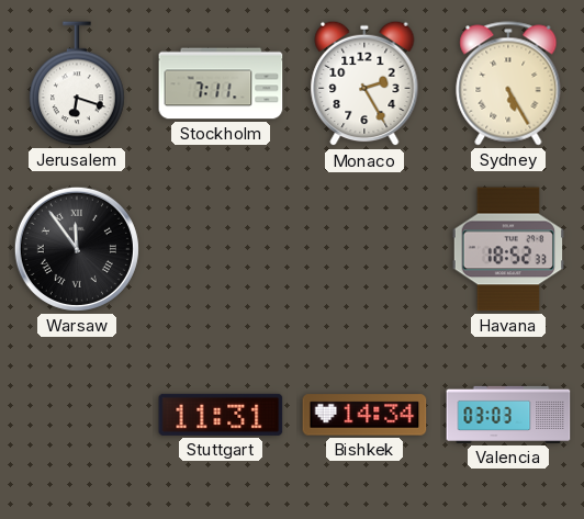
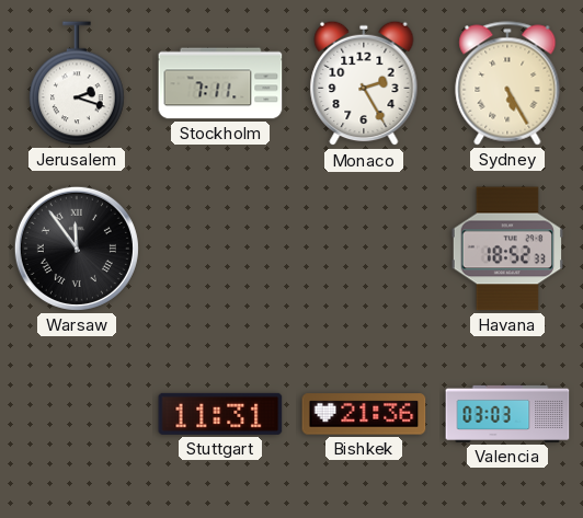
Jerusalem: 6:18 -> 2:18 (77, 83)
Bishkek: 14:34 -> 21:36 (364, 414)
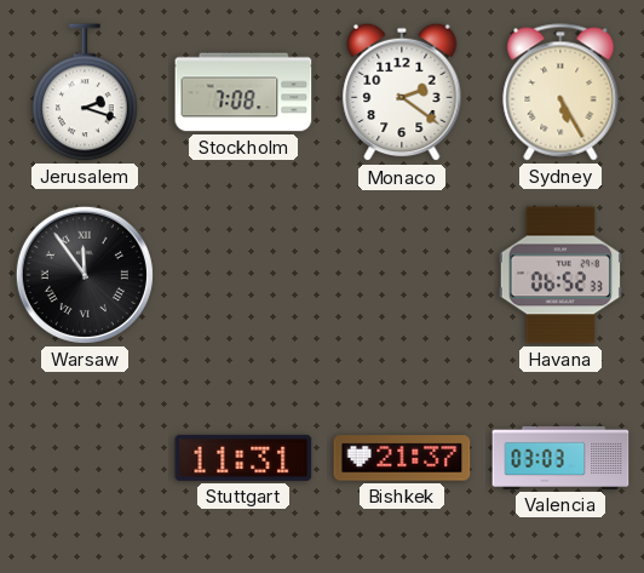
Stockholm: 7:11 -> 7:08 (243, 92)
Monaco: 2:25 -> 2:21 (402, 92)
Havana: 18:52 -> 06:52 (560, 275)
Bishkek: 21:36 -> 21:37 (402, 458)
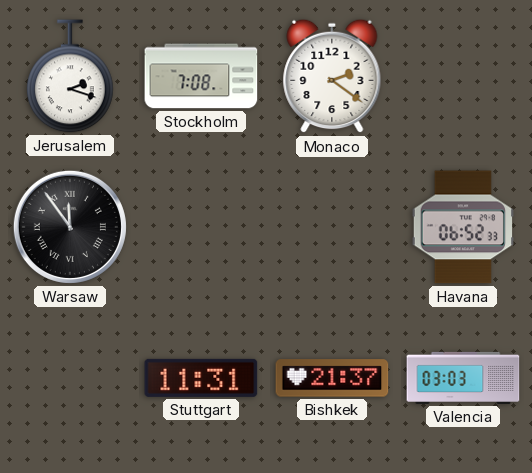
Sydney: 5:25 -> none (560, 92)
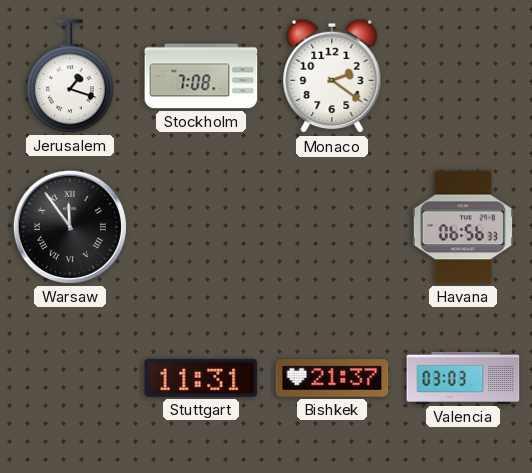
Jerusalem: 2:18 -> 1:18 (70, 76)
Havana: 06:52 -> 06:56 (463, 227)
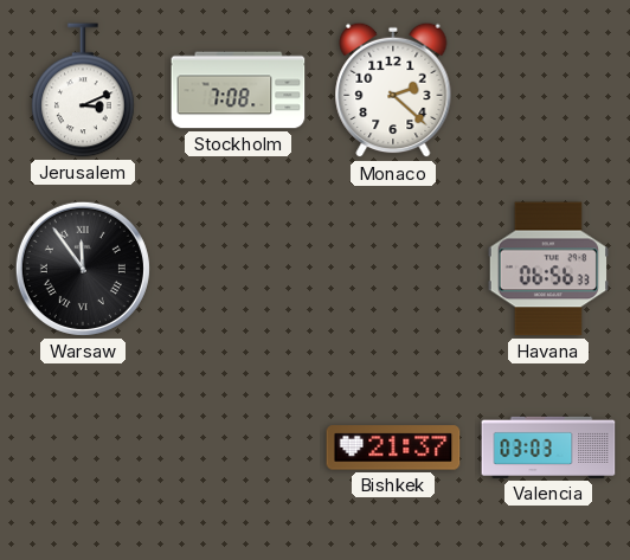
Jerusalem: 1:18 -> 3:11 (83, 90)
Monaco: 2:21 -> 2:22 (393, 90)
Stuttgart: 11:31 -> none (201, 378)
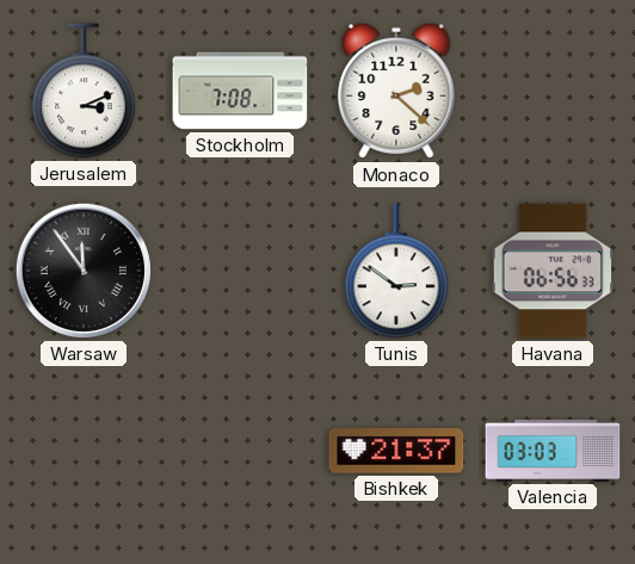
Tunis: none -> 2:51 (396, 271)
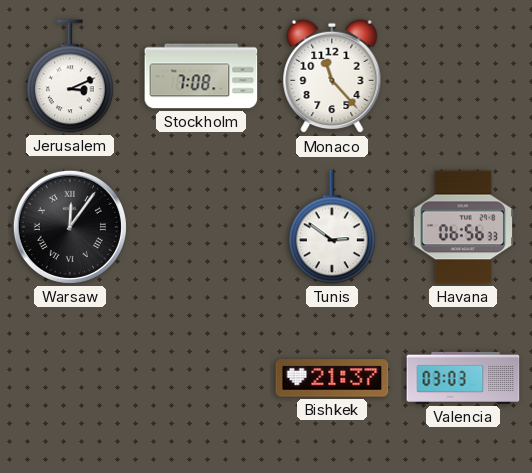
Monaco: 2:22 -> 11:23 (332, 76)
Warsaw: 11:54 -> 12:06 (70, 227)
